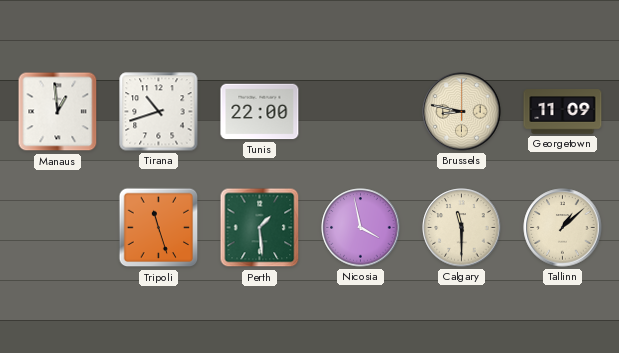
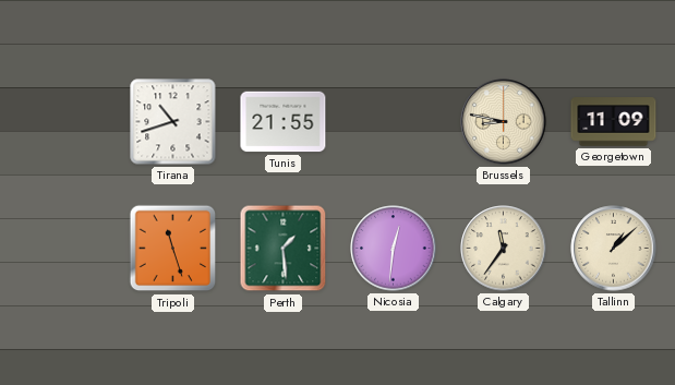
Manaus: 12:59 -> none (58, 112)
Tunis: 22:00 -> 21:55 (284, 122)
Nicosia: 3:58 -> 12:31 (394, 249)
Calgary: 11:30 -> 11:36 (504, 249)
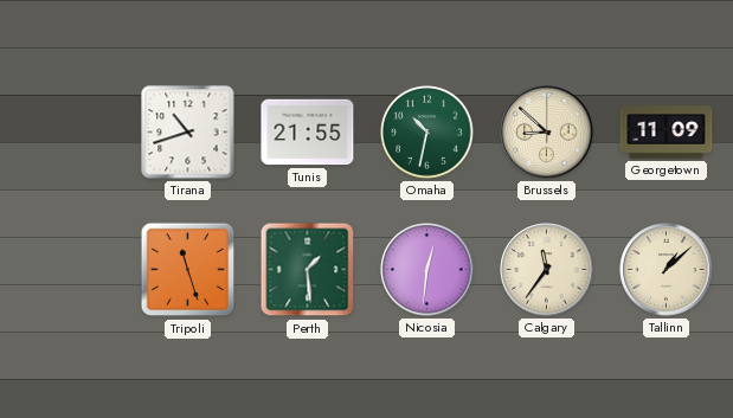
Omaha: none -> 10:32 (427, 133)
Brussels: 8:47 -> 8:52 (547, 133)
